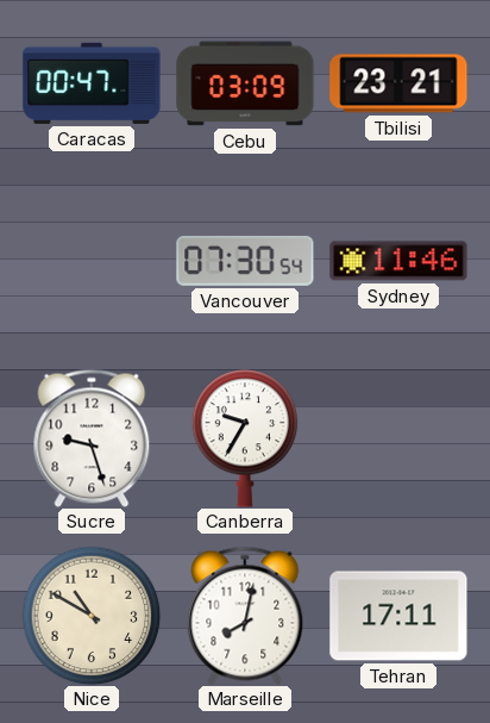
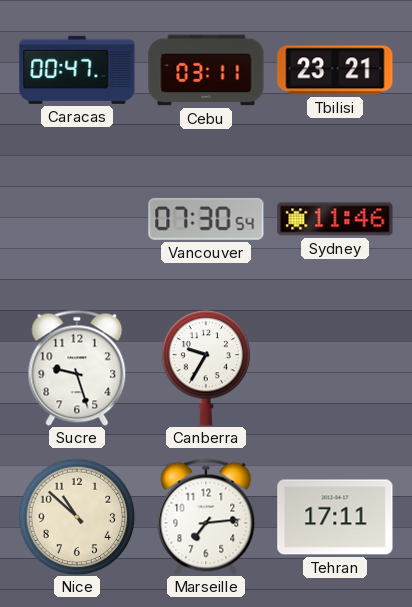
Cebu: 03:09 -> 03:11 (206, 70)
Nice: 10:50 -> 10:52 (77, 517)
Marseille: 8:02 -> 7:14 (206, 517)
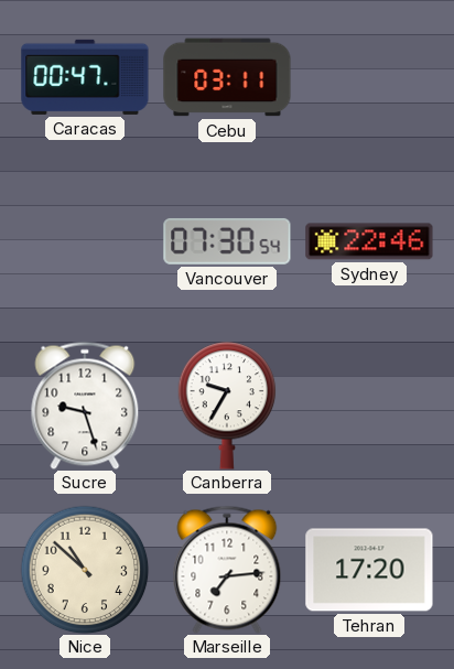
Tbilisi: 23:21 -> none (335, 70)
Sydney: 11:46 -> 22:46 (369, 241)
Tehran: 17:11 -> 17:20 (369, 570)
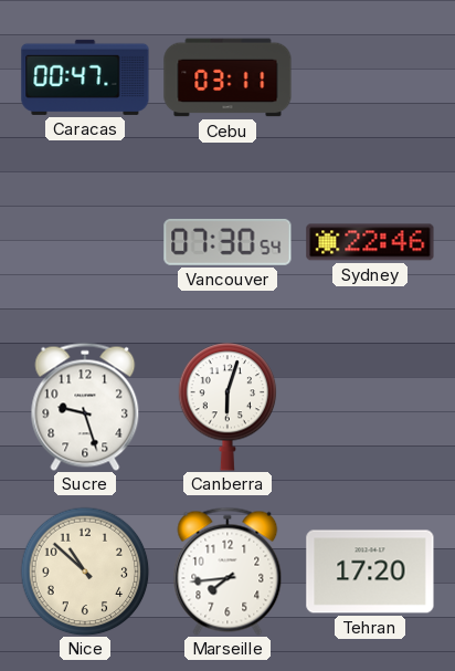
Canberra: 9:35 -> 6:03 (227, 407)
Marseille: 7:14 -> 7:44 (227, 572)
